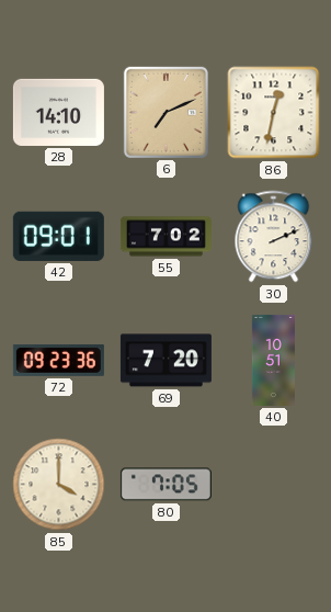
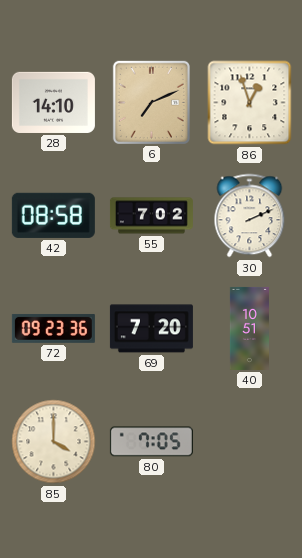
86: 12:32 -> 12:57 (250, 103)
42: 09:01 -> 08:58 (53, 215)
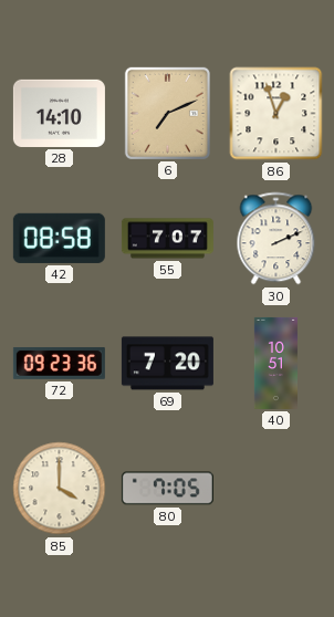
55: 7:02 -> 7:07 (167, 239)
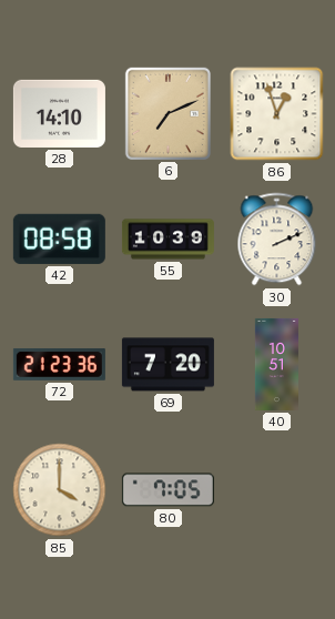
55: 7:07 -> 10:39 (167, 240)
72: 09:23 -> 21:23 (59, 364)
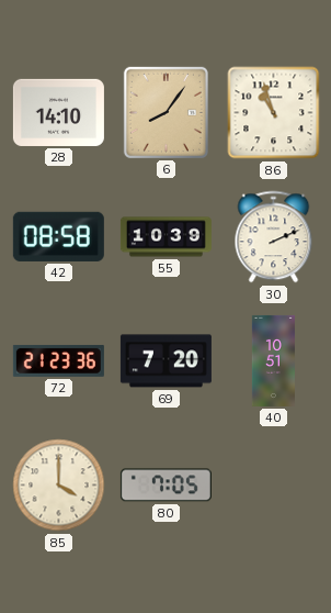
6: 7:11 -> 8:06 (165, 112)
86: 12:57 -> 10:57 (274, 113)
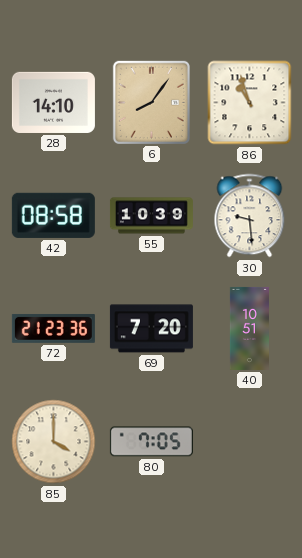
30: 2:11 -> 9:29 (250, 216)
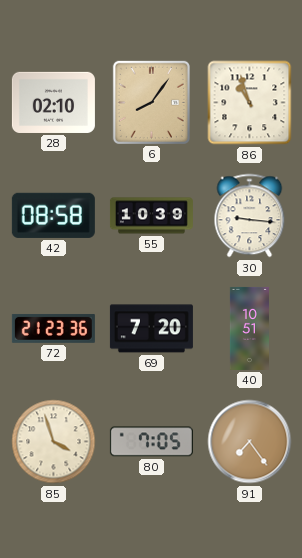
28: 14:10 -> 02:10 (53, 102)
30: 9:29 -> 9:16 (250, 216)
85: 4:00 -> 3:57 (54, 442)
91: none -> 7:24 (250, 442)
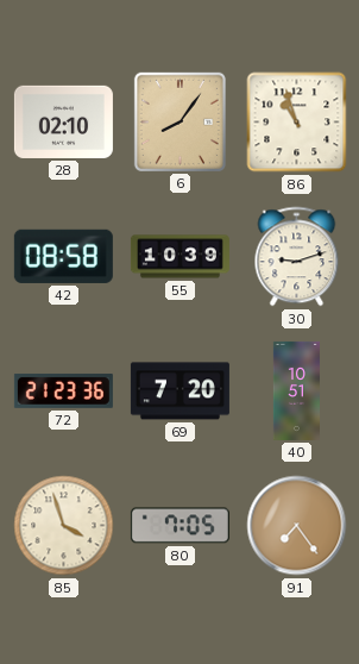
30: 9:16 -> 9:12 (297, 257)
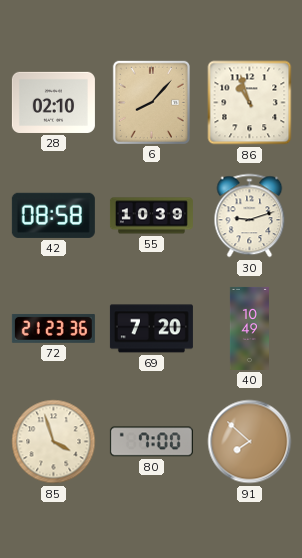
6: 8:06 -> 8:07 (151, 102)
40: 10:51 -> 10:49 (249, 328)
80: 7:05 -> 7:00 (151, 442)
91: 7:24 -> 7:52 (250, 442)
